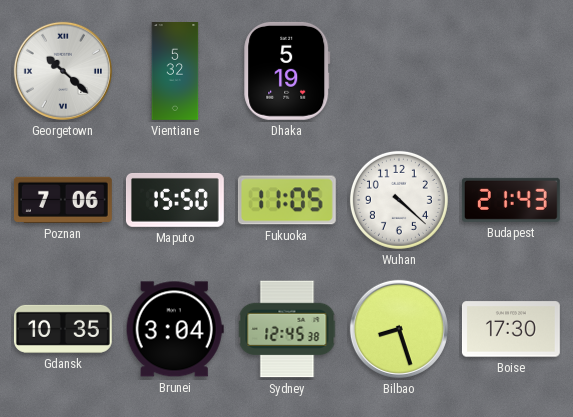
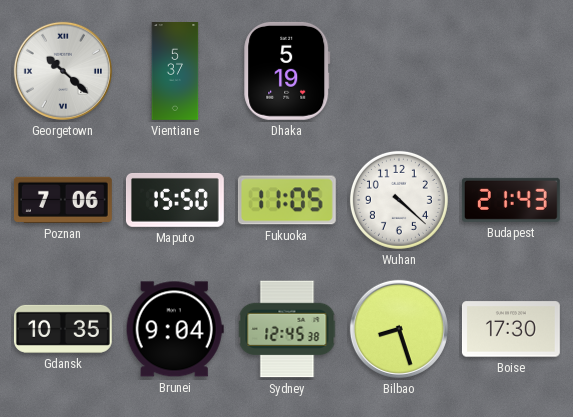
Vientiane: 5:32 -> 5:37 (175, 72)
Brunei: 3:04 -> 9:04 (175, 329)
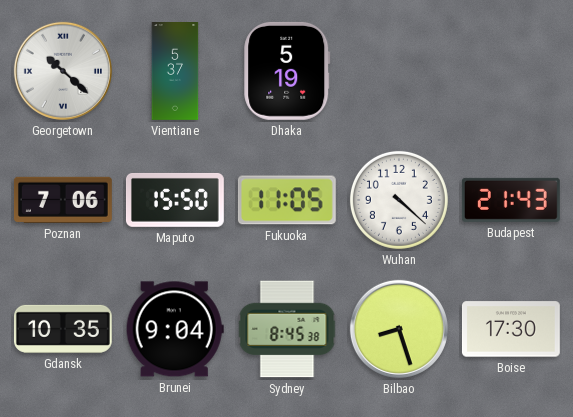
Sydney: 12:45 -> 8:45 (287, 329)
